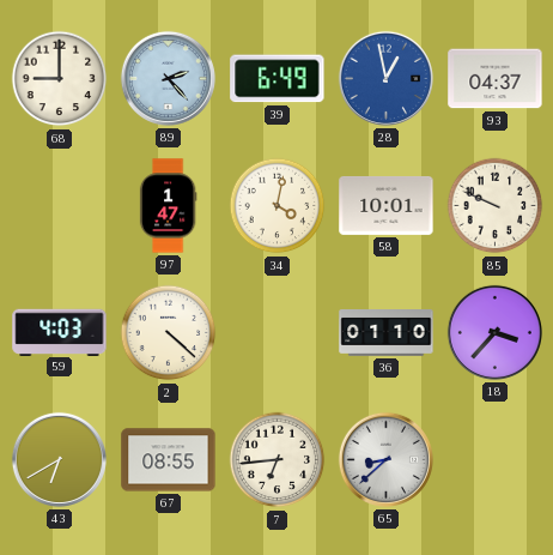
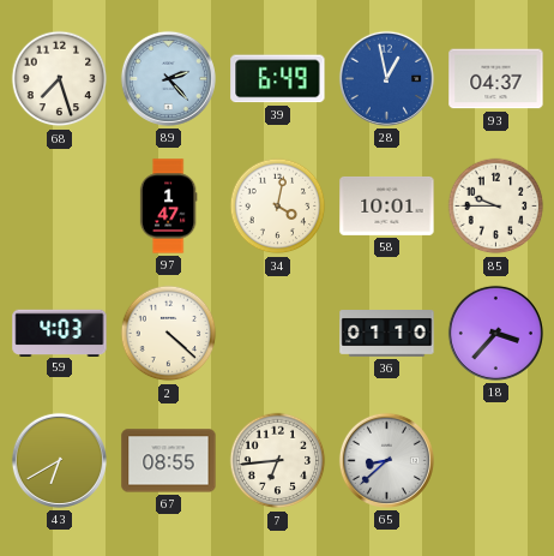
68: 9:00 -> 7:27 (60, 79)
85: 9:49 -> 9:45 (496, 207)
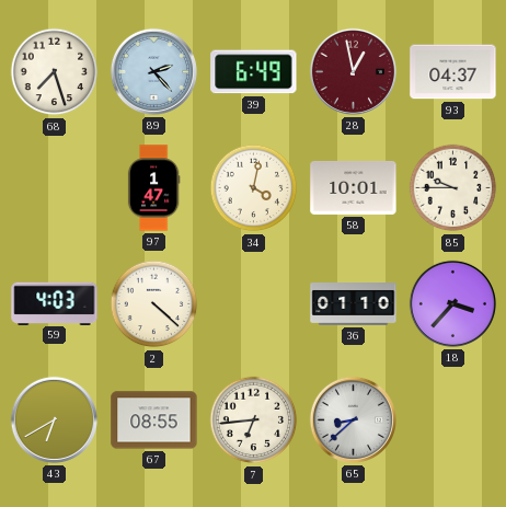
28 dial: blue -> burgundy (353, 71)
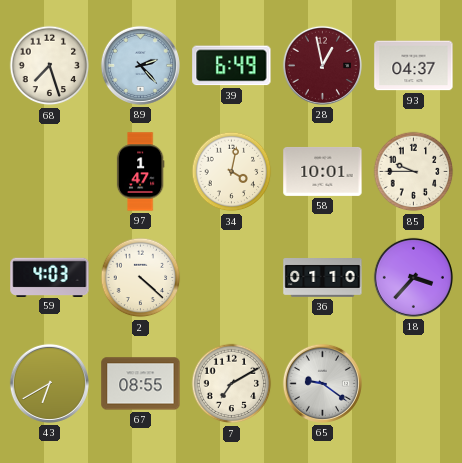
7: 6:44 -> 7:10 (232, 384)
65: 8:38 -> 9:21 (322, 383)
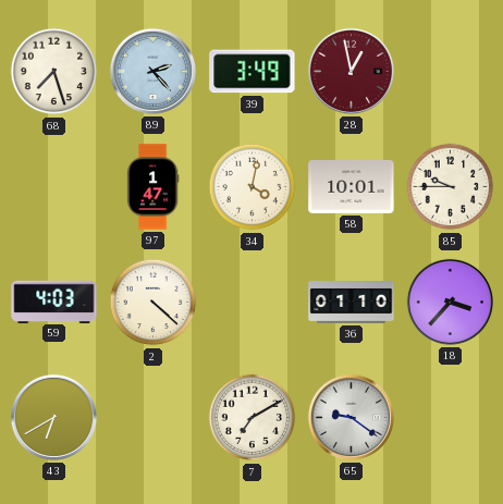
39: 6:49 -> 3:49 (253, 72)
93: 04:37 -> none (414, 66)
67: 08:55 -> none (141, 384)
